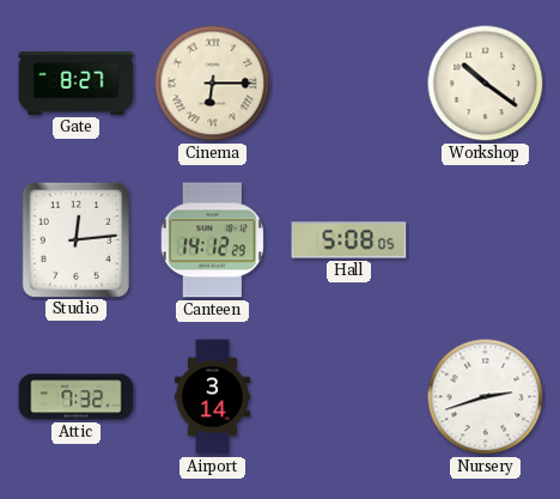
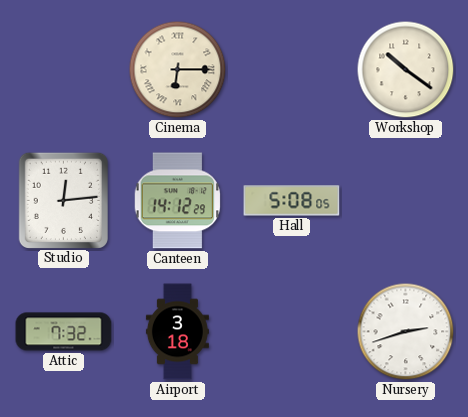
Gate: 8:27 -> none (77, 84)
Airport: 3:14 -> 3:18 (177, 332)
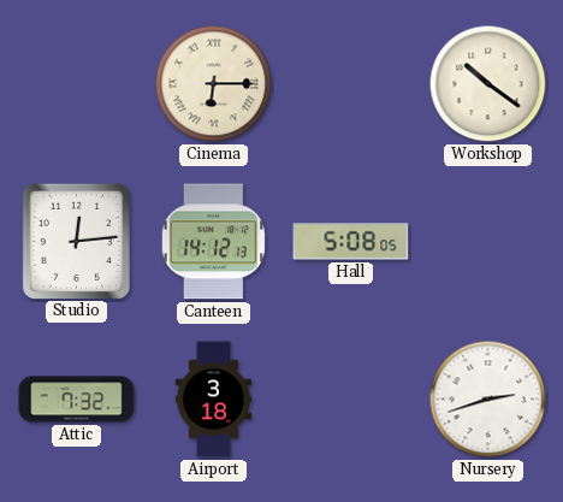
Canteen: 14:12:29 -> 14:12:13 (214, 242)
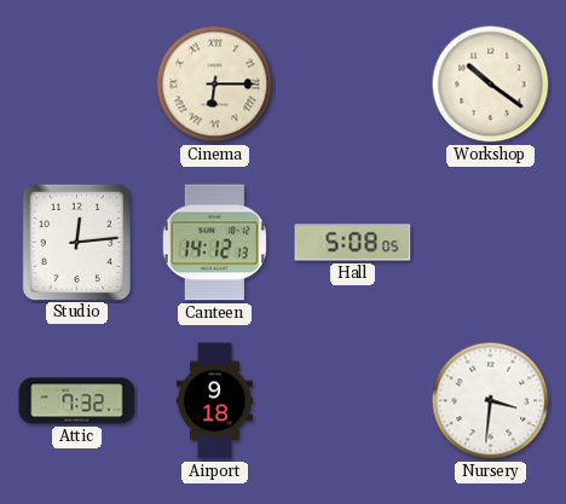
Airport: 3:18 -> 9:18 (214, 401)
Nursery: 2:42 -> 3:31 (491, 401)
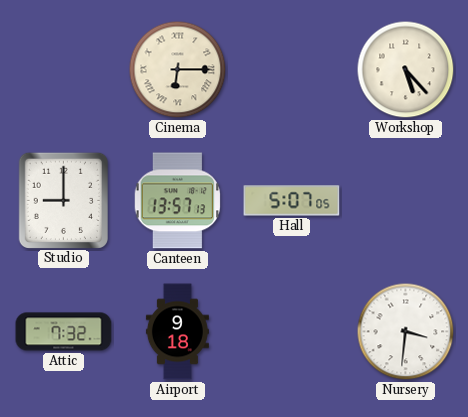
Workshop: 10:21 -> 5:23 (406, 70)
Studio: 12:14 -> 9:00 (63, 200)
Canteen: 14:12 -> 13:57 (178, 201)
Hall: 5:08 -> 5:07 (292, 201)
